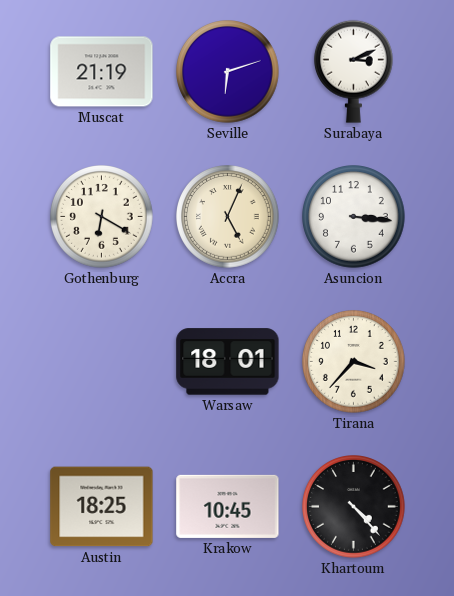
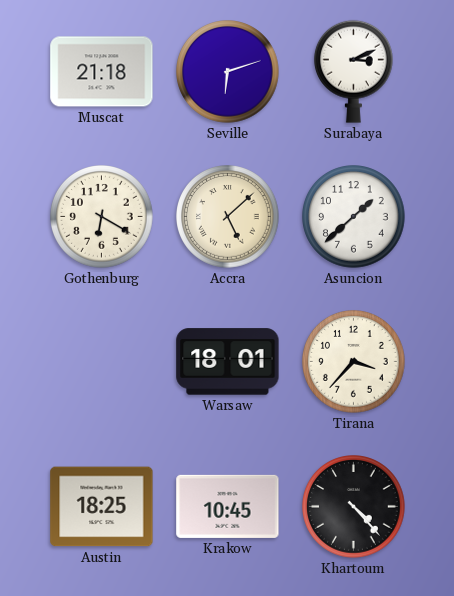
Muscat: 21:19 -> 21:18 (102, 72)
Accra: 5:04 -> 5:08 (228, 217)
Asuncion: 3:16 -> 1:38 (354, 217)
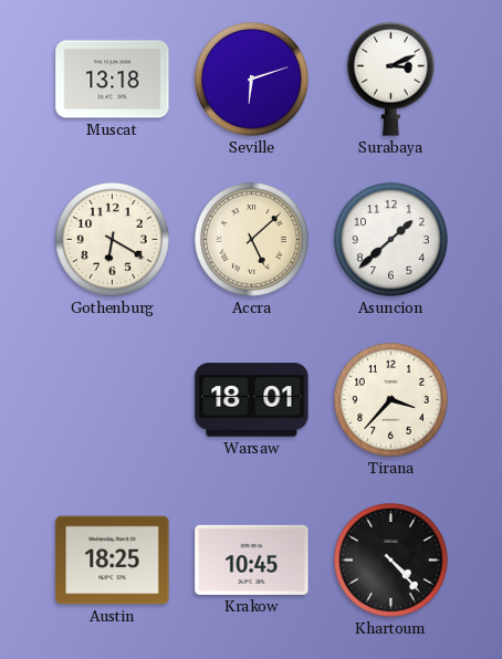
Muscat: 21:18 -> 13:18 (113, 80)
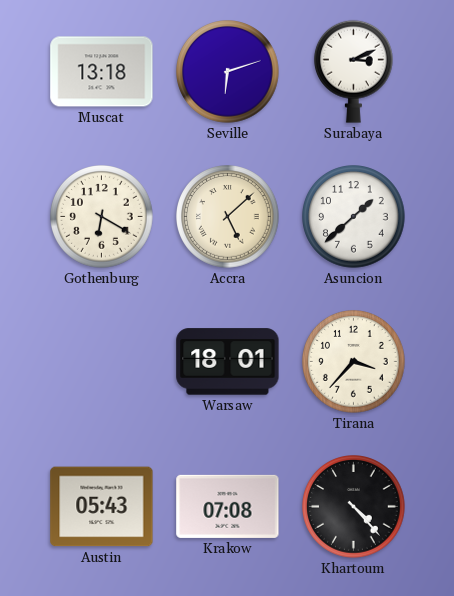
Austin: 18:25 -> 05:43 (102, 507)
Krakow: 10:45 -> 07:08 (228, 506)
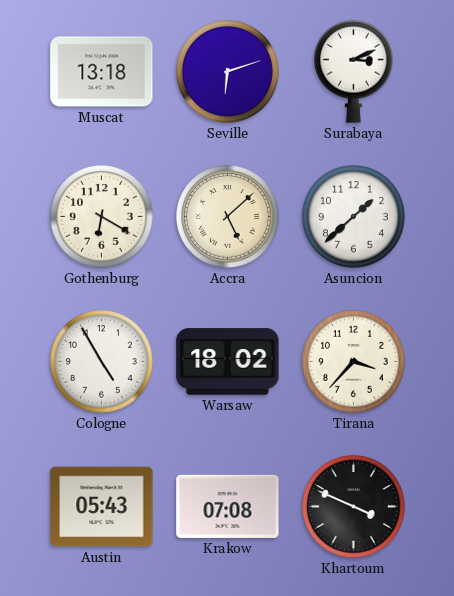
Cologne: none -> 4:55 (102, 362)
Warsaw: 18:01 -> 18:02 (228, 362)
Khartoum: 4:23 -> 3:49 (354, 507)
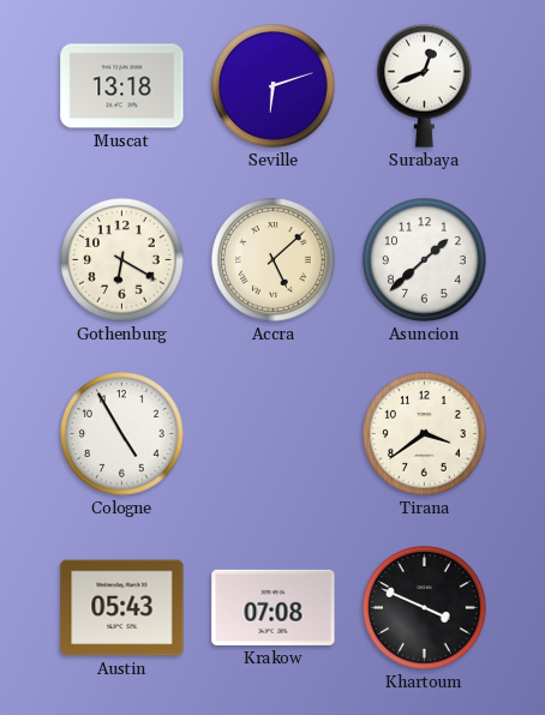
Surabaya: 3:11 -> 12:41 (424, 85)
Warsaw: 18:02 -> none (228, 362)
Tirana: 3:37 -> 3:39 (425, 434)
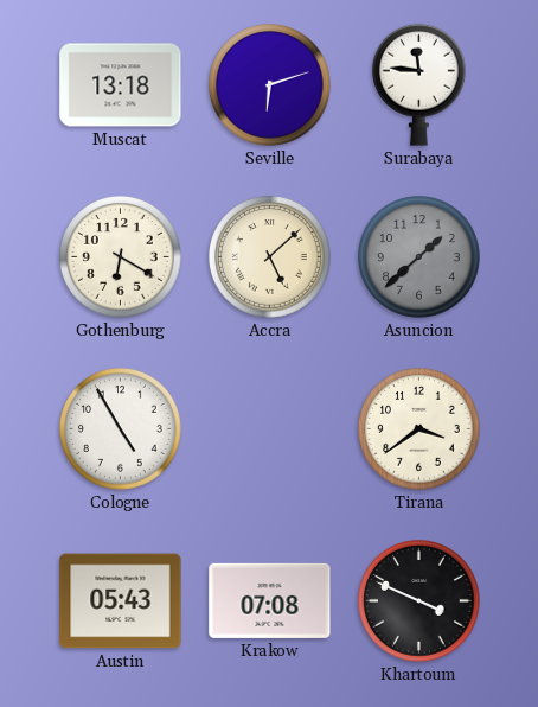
Surabaya: 12:41 -> 11:46 (418, 84)
Asuncion dial: white -> grey (419, 257)
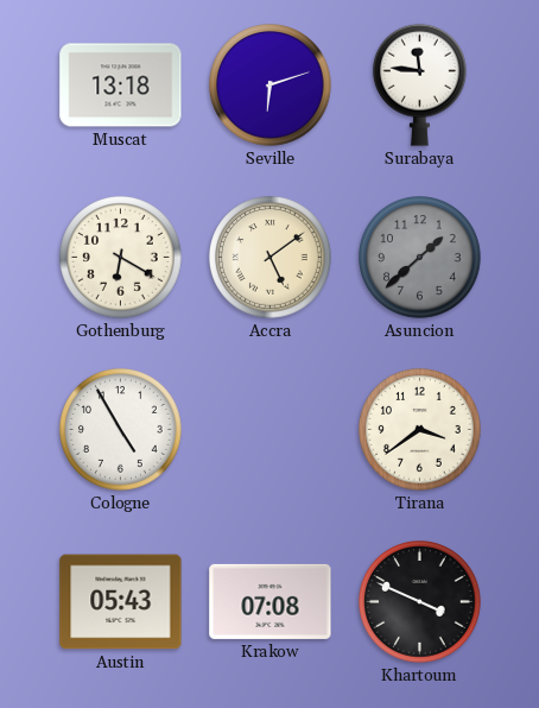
Accra: 5:08 -> 5:09 (271, 258)
